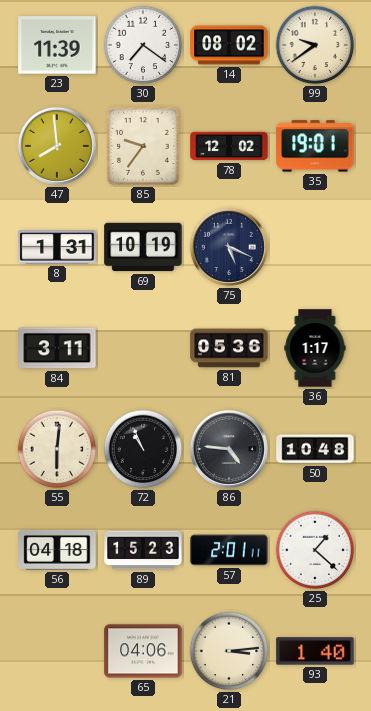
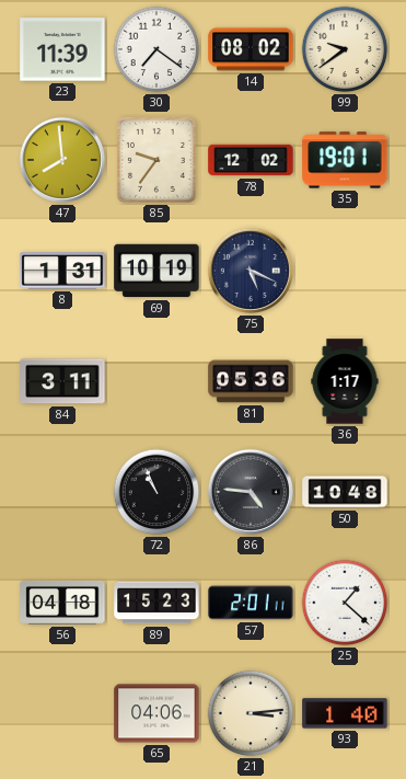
55: 6:01 -> none (57, 449)
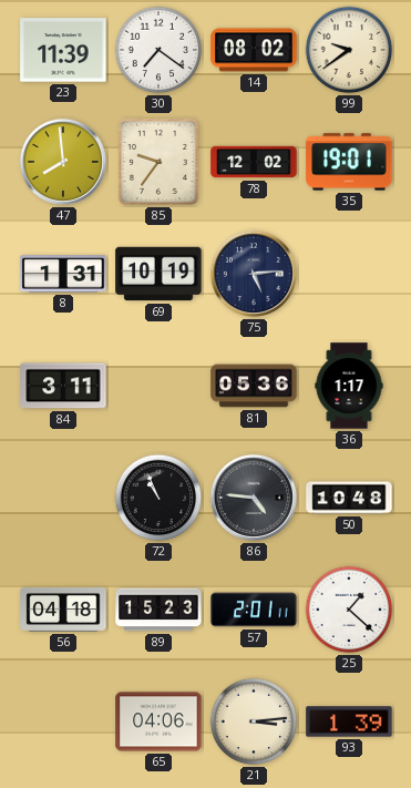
75: 5:19 -> 5:14 (254, 274)
93: 1:40 -> 1:39 (349, 722)
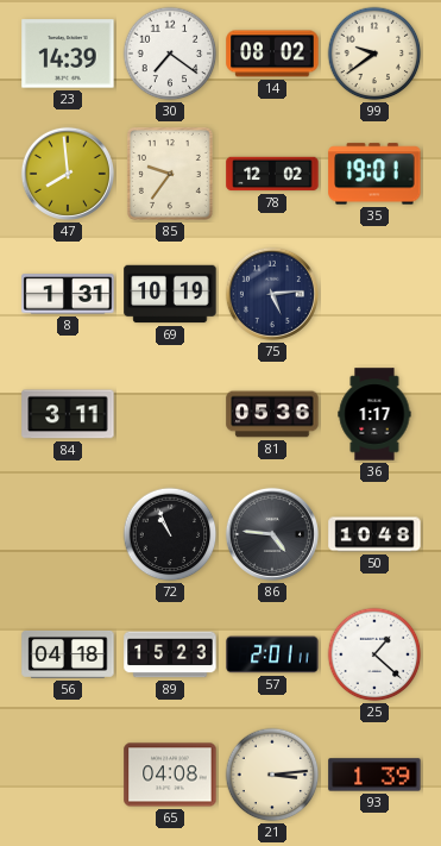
23: 11:39 -> 14:39 (68, 54)
65: 04:06 -> 04:08 (170, 775)
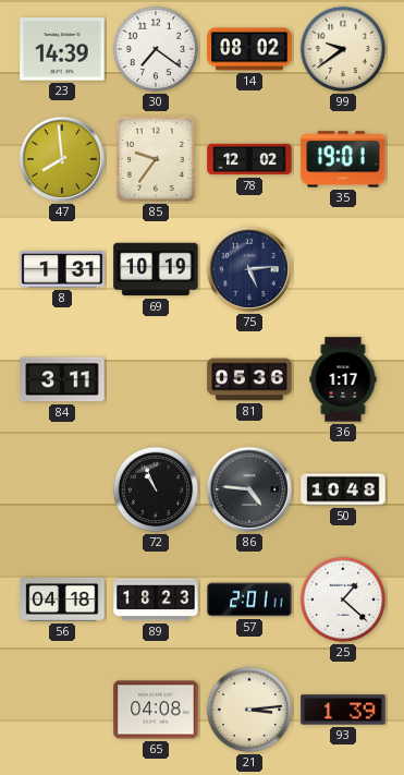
89: 15:23 -> 18:23 (156, 600)
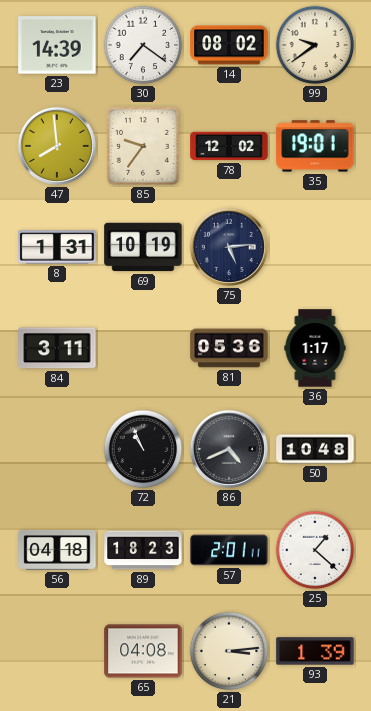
86: 4:46 -> 4:41 (229, 449)
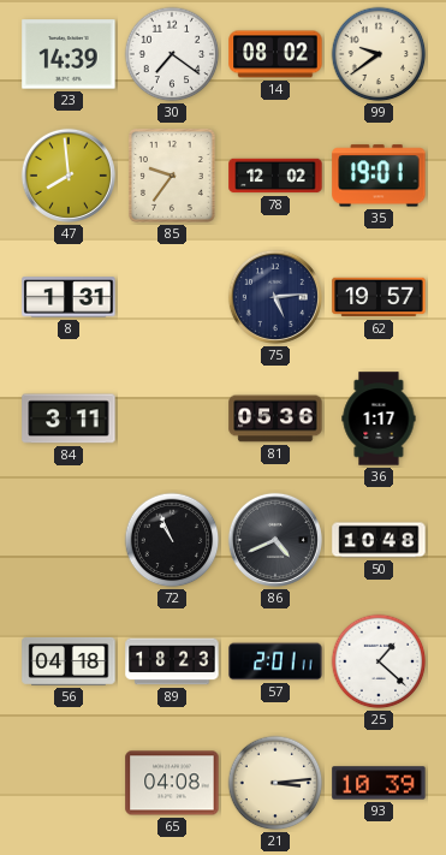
69: 10:19 -> none (143, 247)
62: none -> 19:57 (379, 297)
93: 1:39 -> 10:39 (379, 783)
